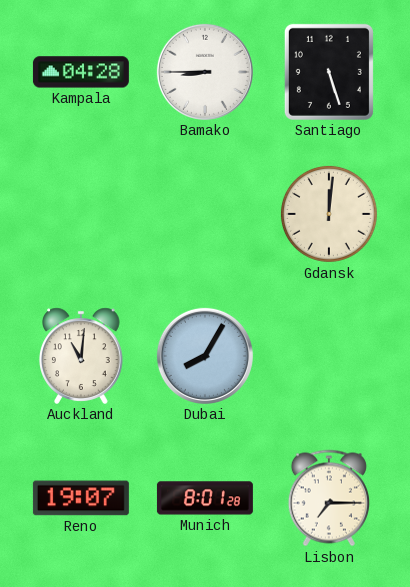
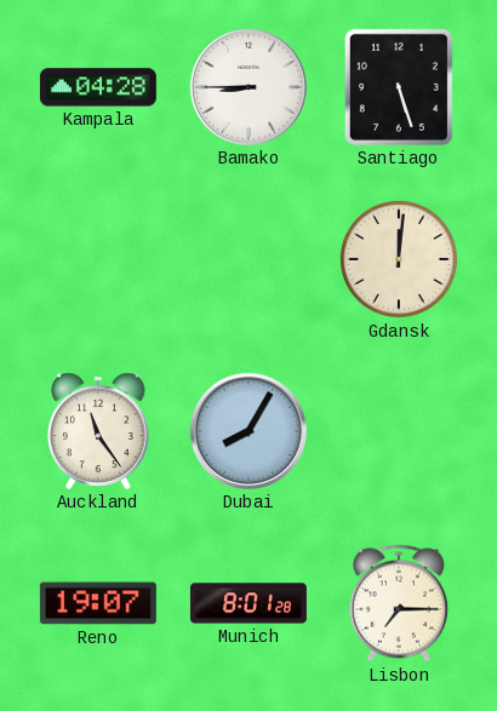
Auckland: 11:01 -> 11:24 (99, 431)
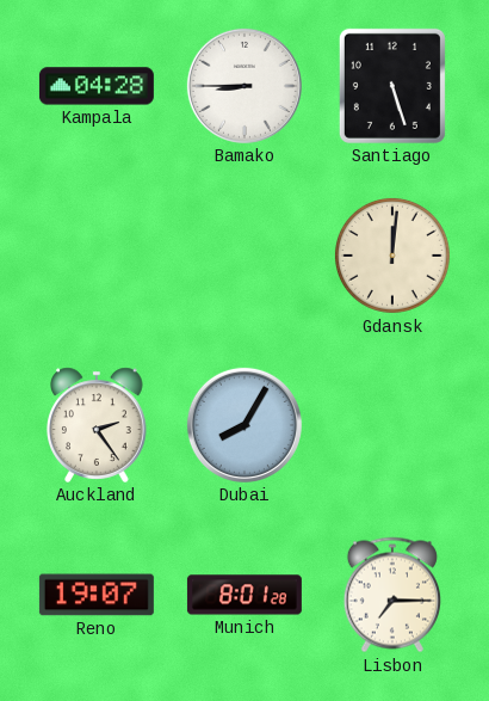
Auckland: 11:24 -> 2:24 (98, 425)
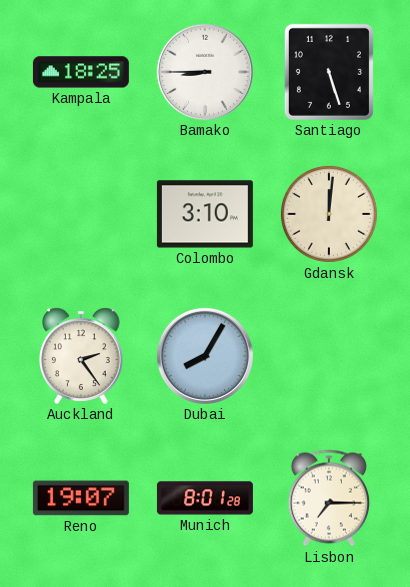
Kampala: 04:28 -> 18:25 (81, 72)
Colombo: none -> 3:10 (205, 214)
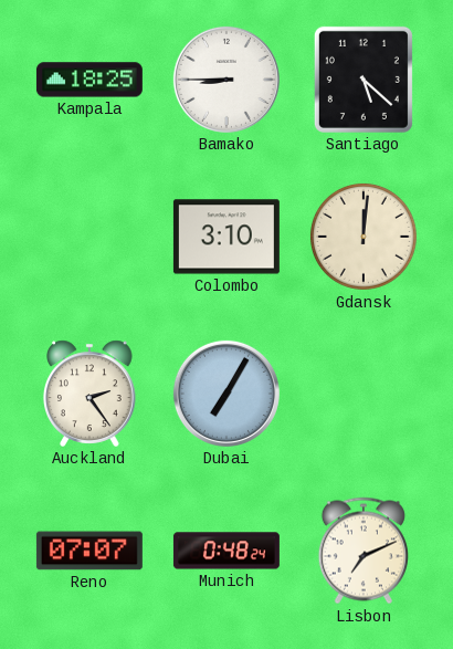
Santiago: 5:27 -> 5:22 (364, 80)
Dubai: 8:05 -> 7:05 (227, 394)
Reno: 19:07 -> 07:07 (89, 551)
Munich: 8:01 -> 0:48 (227, 551)
Lisbon: 7:15 -> 7:11 (364, 551)
